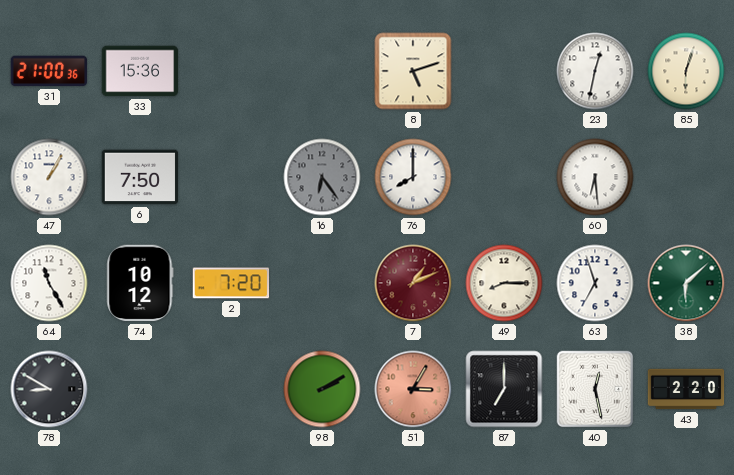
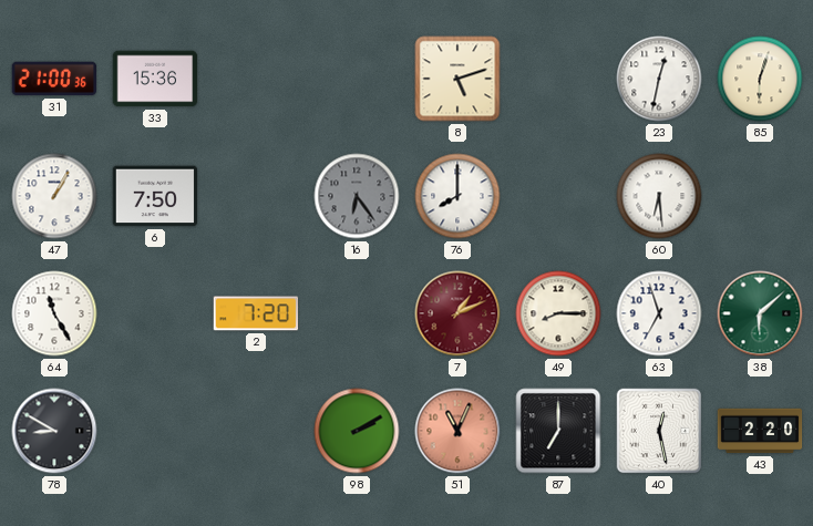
74: 10:12 -> none (140, 283)
51: 3:05 -> 11:04 (457, 431)
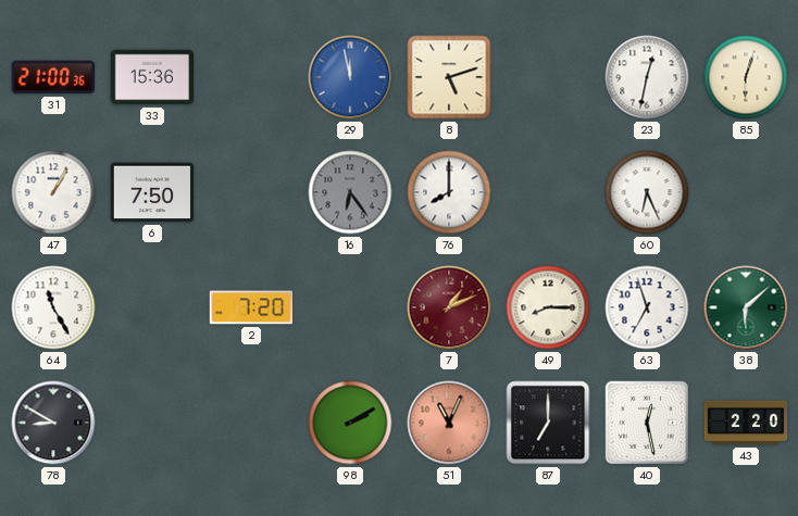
29: none -> 11:58 (350, 77)
60: 6:29 -> 6:26 (647, 192)
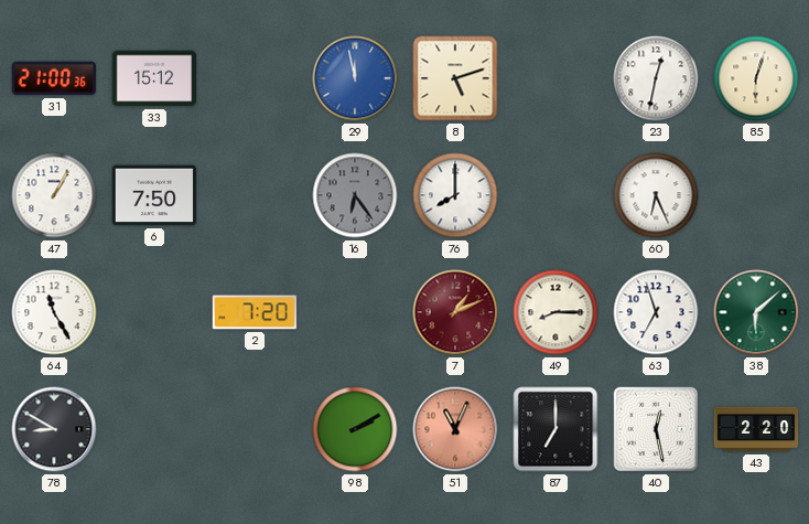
33: 15:36 -> 15:12 (154, 78)
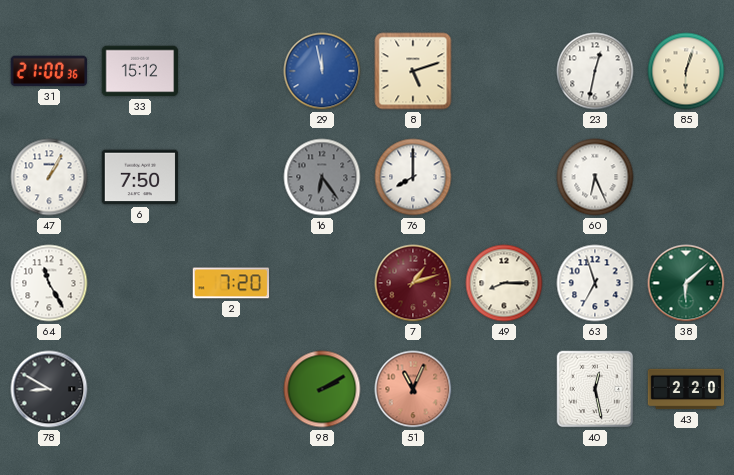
7: 1:11 -> 1:12 (413, 283)
87: 7:00 -> none (555, 429)
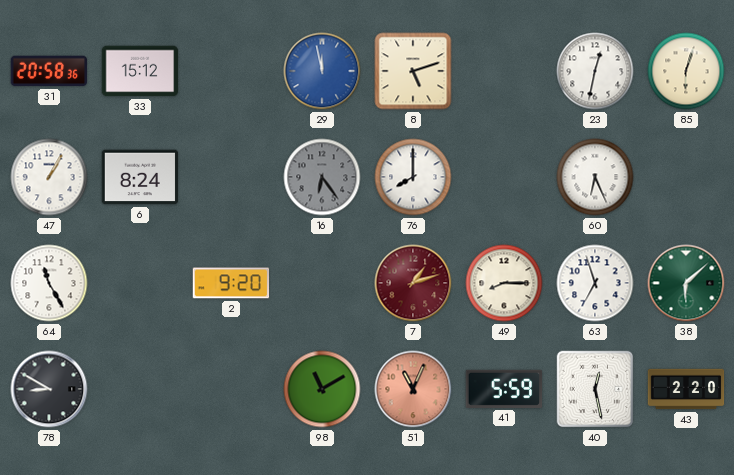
31: 21:00 -> 20:58 (49, 71)
6: 7:50 -> 8:24 (140, 177)
2: 7:20 -> 9:20 (231, 283)
98: 2:10 -> 11:10 (322, 389)
41: none -> 5:59 (504, 389)
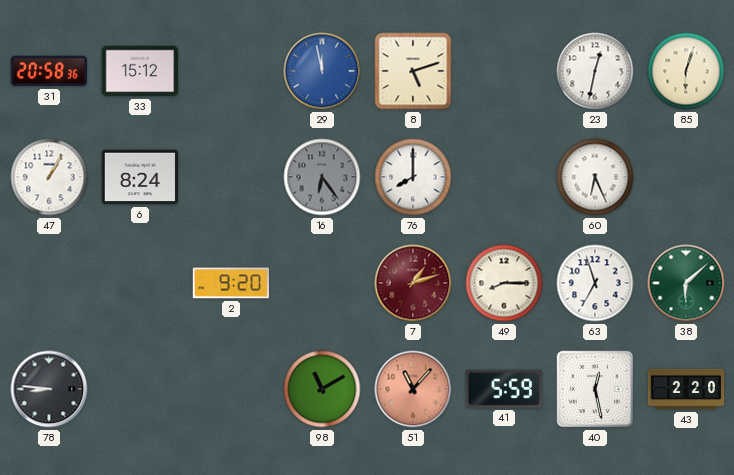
64: 11:25 -> none (49, 283)
78: 8:50 -> 8:46 (49, 389)
51: 11:04 -> 11:07 (413, 389)
